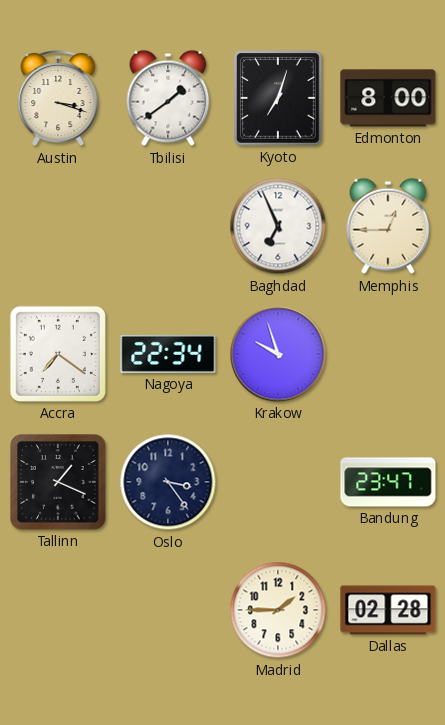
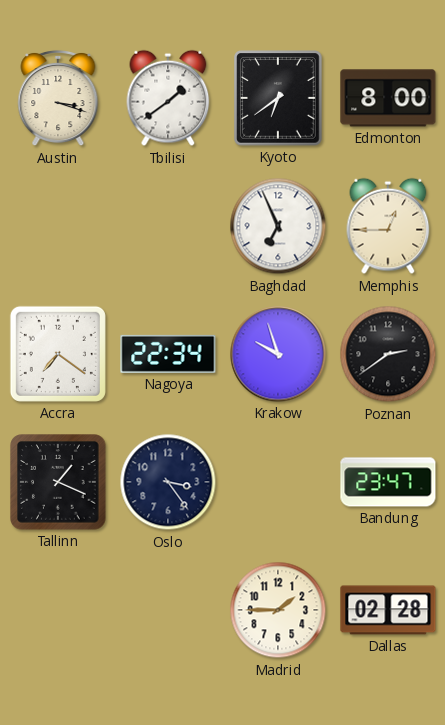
Kyoto: 7:03 -> 6:39 (278, 98)
Poznan: none -> 2:39 (388, 354)
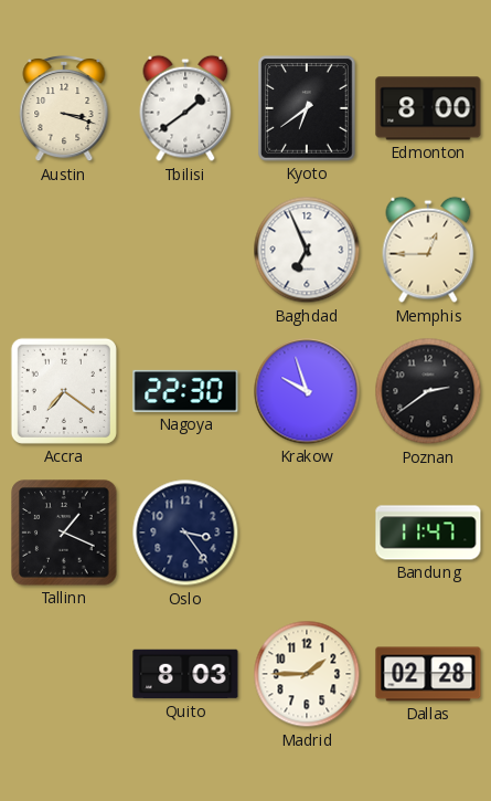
Nagoya: 22:34 -> 22:30 (185, 391)
Bandung: 23:47 -> 11:47 (428, 533)
Quito: none -> 8:03 (185, 674)
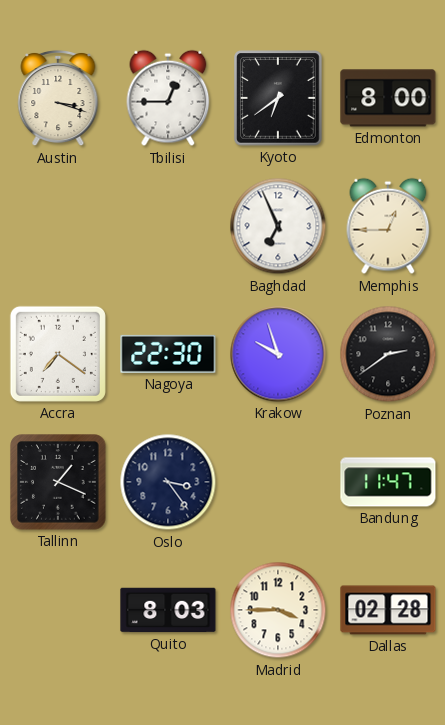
Tbilisi: 1:39 -> 12:45 (168, 98)
Madrid: 1:45 -> 3:45 (278, 610)
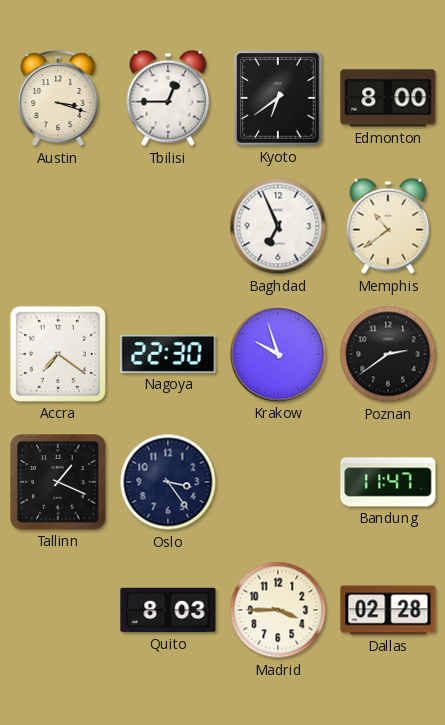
Memphis: 12:45 -> 10:39 (388, 226)
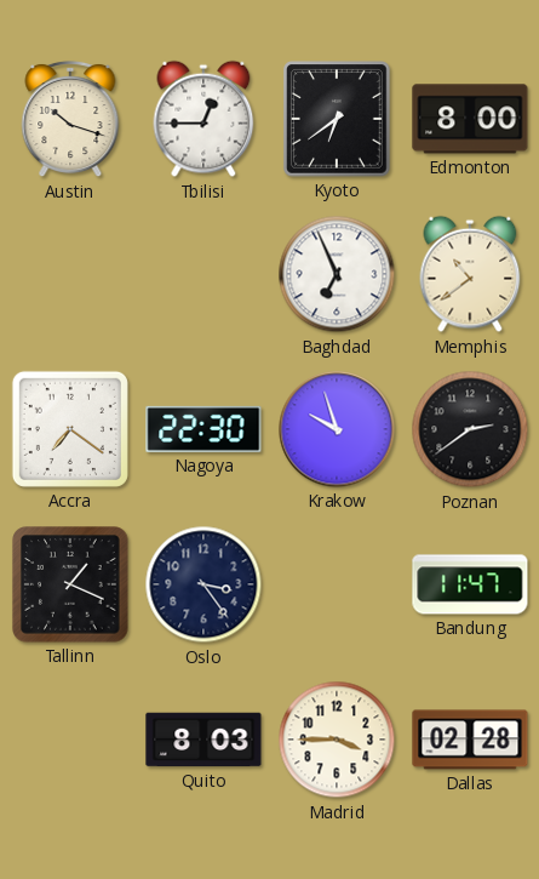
Austin: 3:18 -> 10:18 (70, 119)
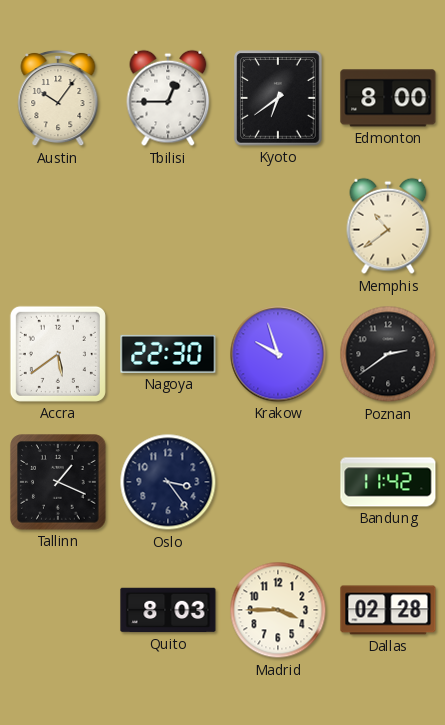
Austin: 10:18 -> 10:06 (58, 98)
Baghdad: 6:56 -> none (337, 274)
Accra: 7:21 -> 5:39 (58, 354)
Bandung: 11:47 -> 11:42 (388, 482)
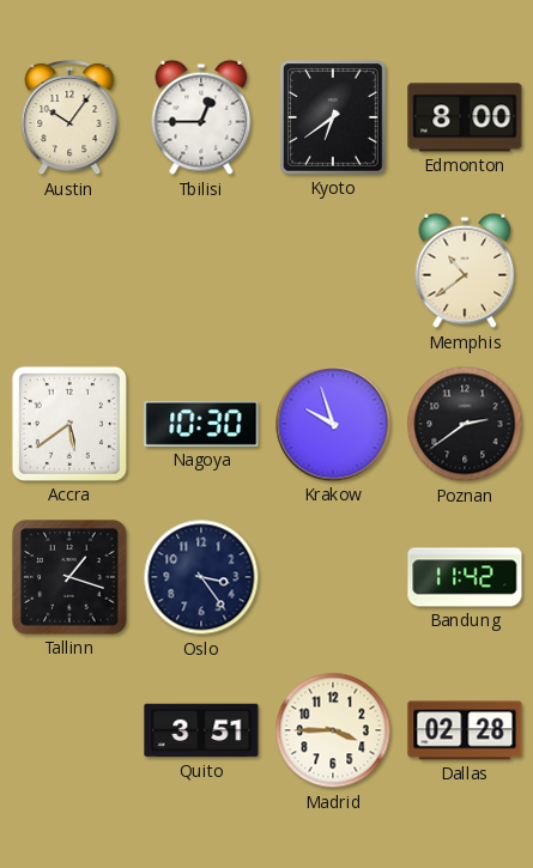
Nagoya: 22:30 -> 10:30 (201, 424)
Tallinn: 1:19 -> 1:18 (69, 577)
Quito: 8:03 -> 3:51 (201, 730)
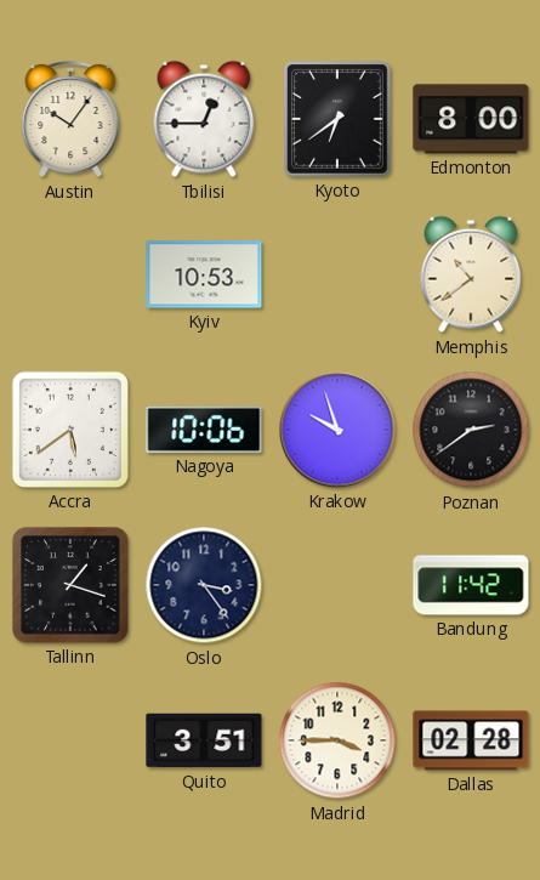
Kyiv: none -> 10:53 (204, 274)
Nagoya: 10:30 -> 10:06 (204, 430)
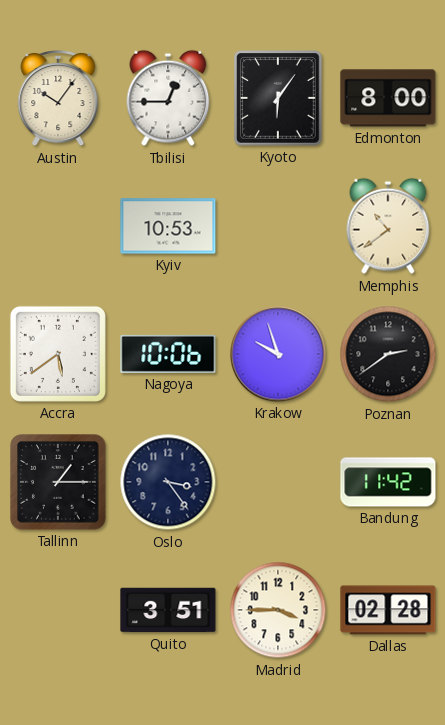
Kyoto: 6:39 -> 6:06 (278, 98)
Tallinn: 1:18 -> 1:15 (58, 482)
